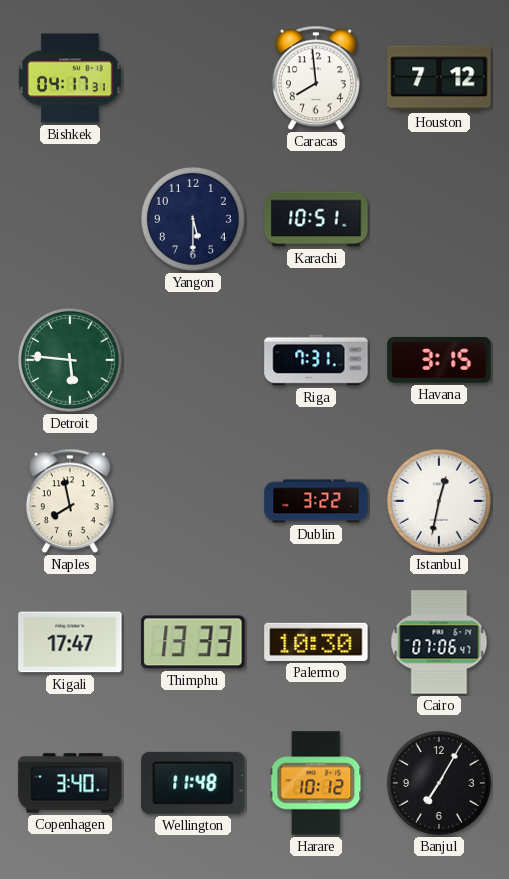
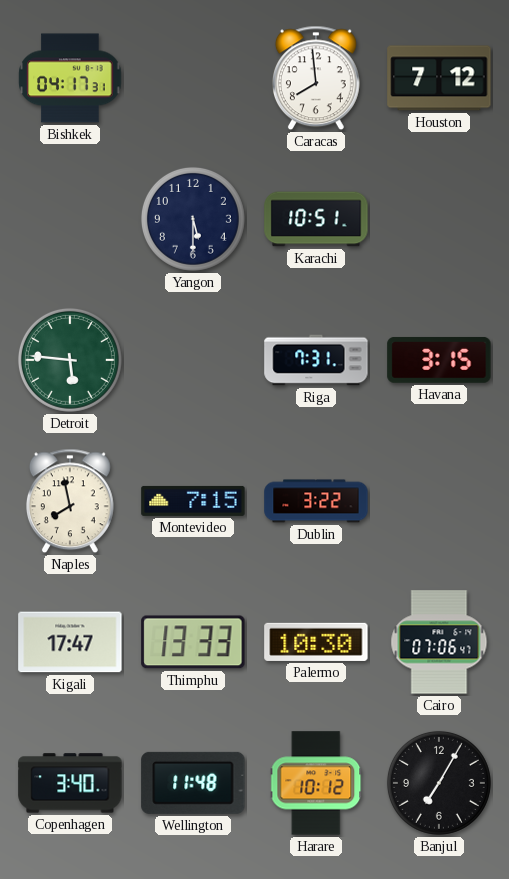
Montevideo: none -> 7:15 (193, 501)
Istanbul: 12:32 -> none (439, 501)
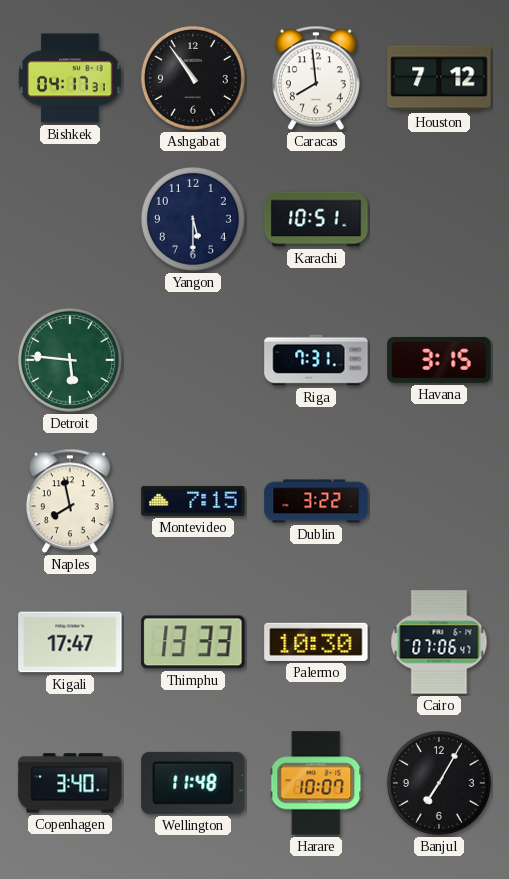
Ashgabat: none -> 10:54 (193, 78)
Harare: 10:12 -> 10:07 (316, 783)
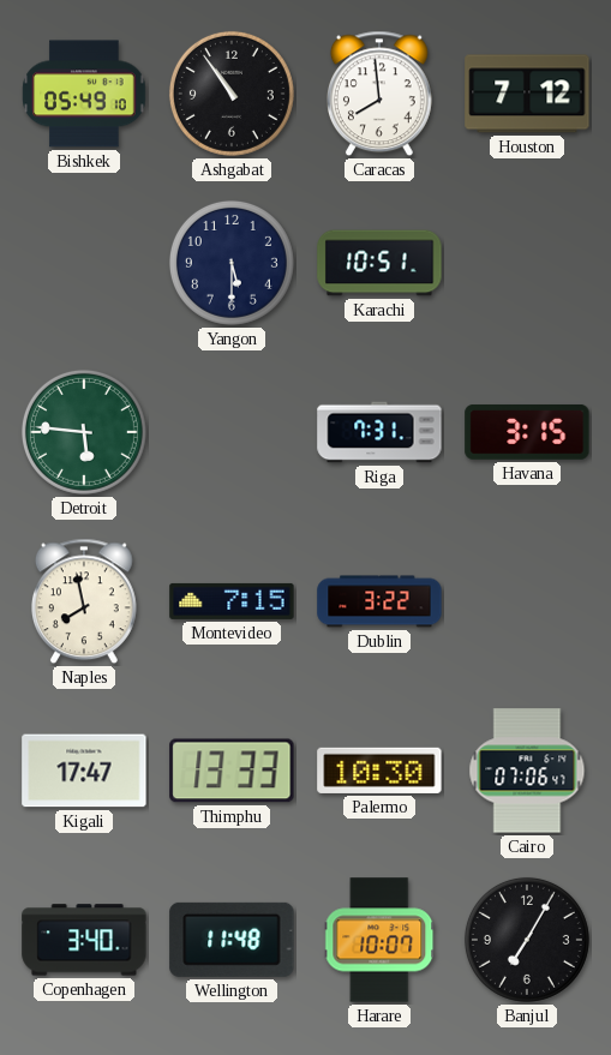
Bishkek: 04:17 -> 05:49 (84, 94)
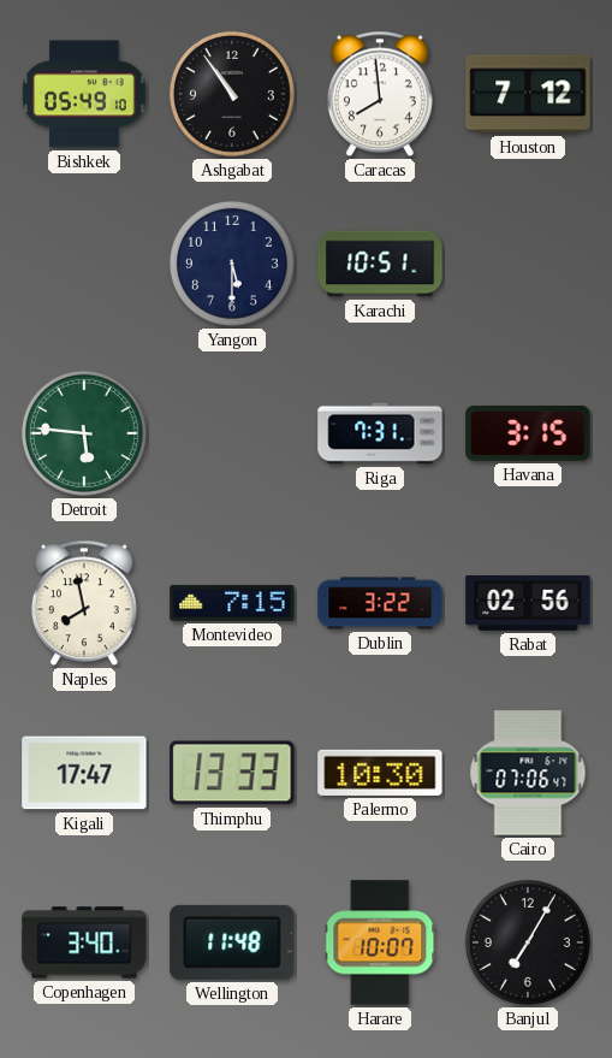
Rabat: none -> 02:56 (528, 604)
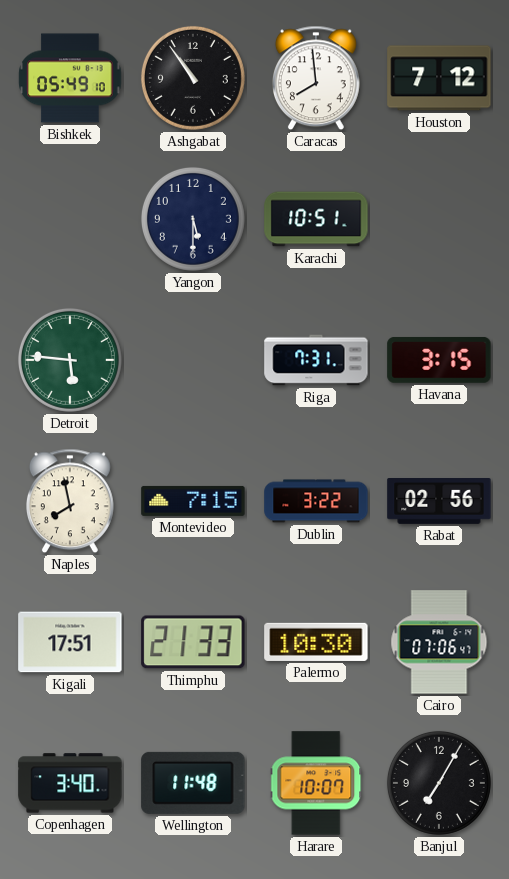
Kigali: 17:47 -> 17:51 (70, 642)
Thimphu: 13:33 -> 21:33 (193, 642)
